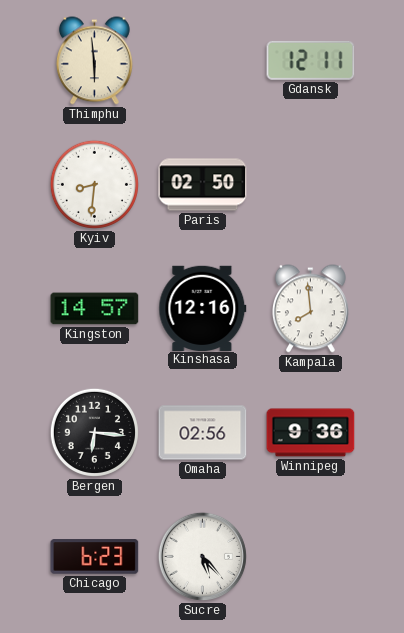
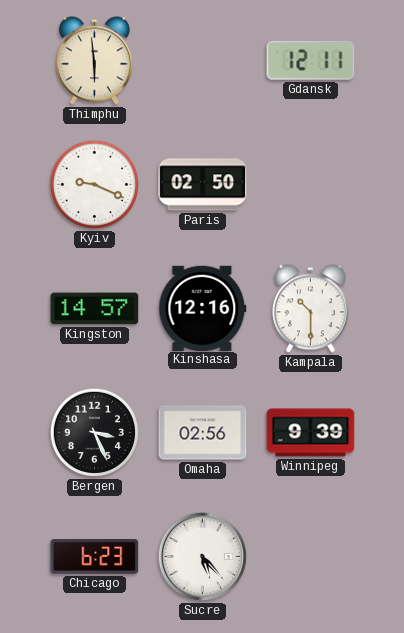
Kyiv: 8:31 -> 9:19 (94, 184)
Kampala: 7:59 -> 10:30 (310, 309)
Bergen: 6:16 -> 3:26 (94, 432)
Winnipeg: 9:36 -> 9:39 (311, 433)
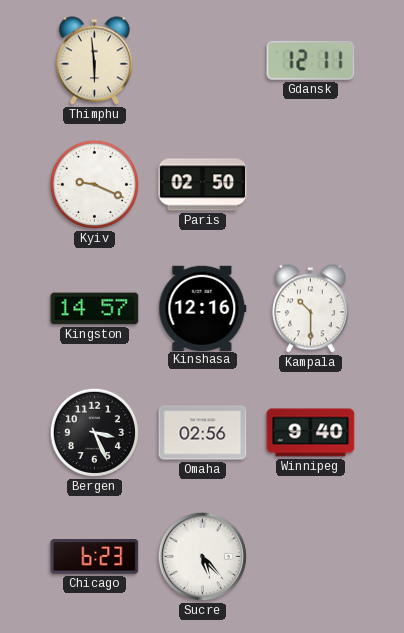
Winnipeg: 9:39 -> 9:40 (311, 433)
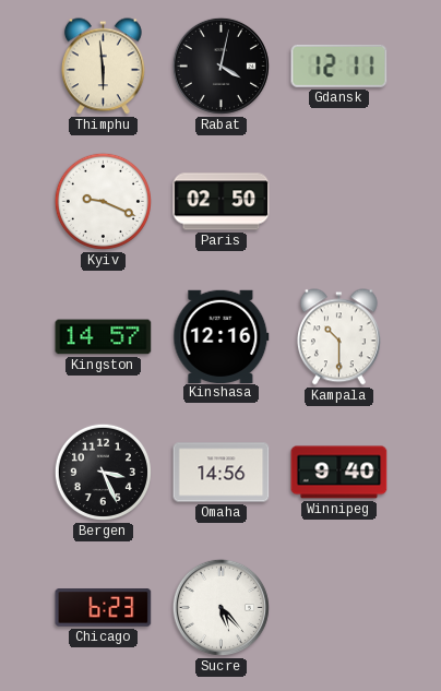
Rabat: none -> 4:02 (221, 65)
Omaha: 02:56 -> 14:56 (222, 473)
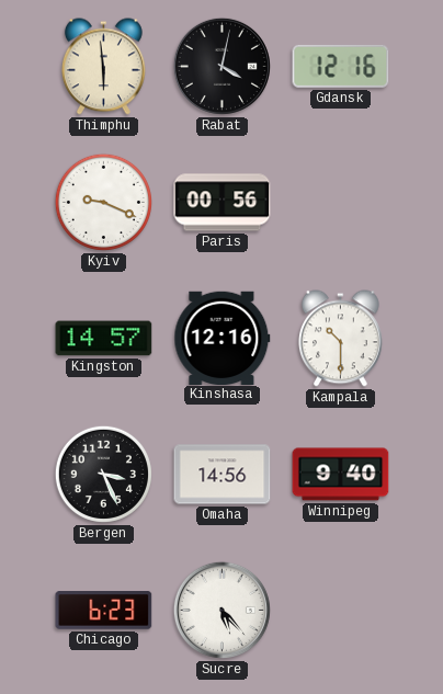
Gdansk: 12:11 -> 12:16 (341, 66)
Paris: 02:50 -> 00:56 (223, 203)
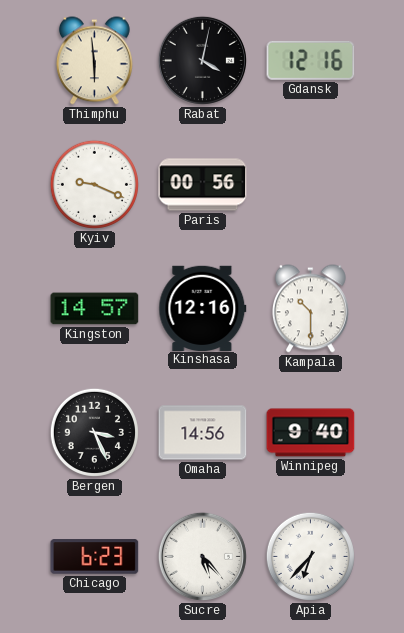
Apia: none -> 6:37 (310, 556)
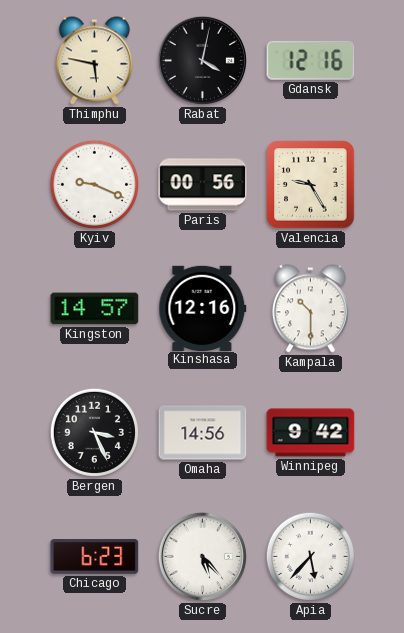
Thimphu: 5:59 -> 5:47 (94, 61)
Valencia: none -> 9:25 (311, 185)
Winnipeg: 9:40 -> 9:42 (311, 433)
Apia: 6:37 -> 5:37 (310, 556)
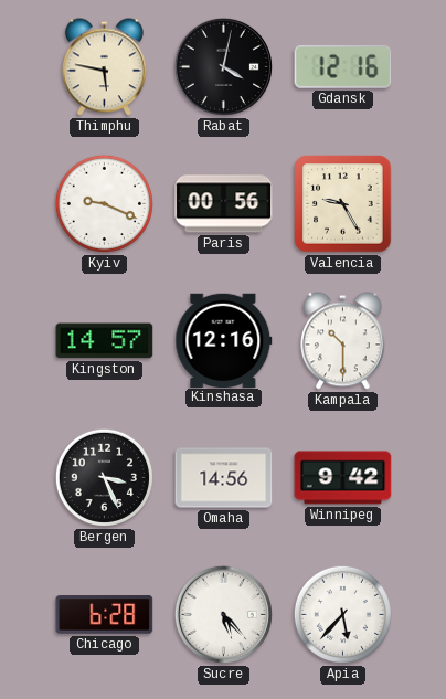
Chicago: 6:23 -> 6:28 (105, 615)
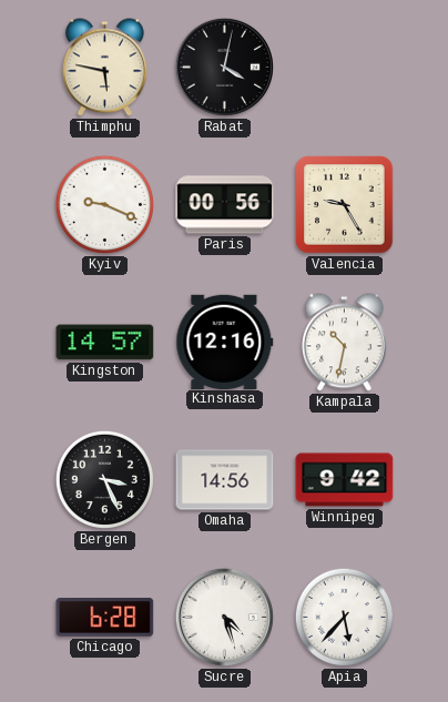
Gdansk: 12:16 -> none (343, 66)
Kampala: 10:30 -> 10:32 (344, 343)
Sucre: 5:23 -> 4:27 (224, 617)
